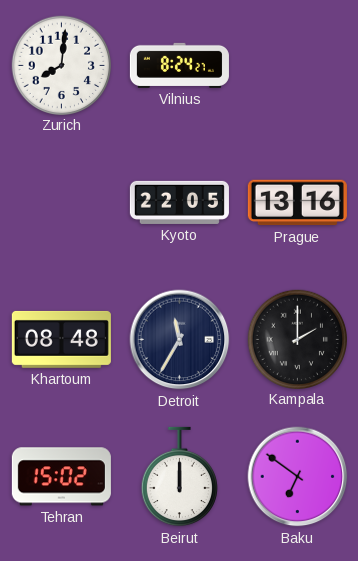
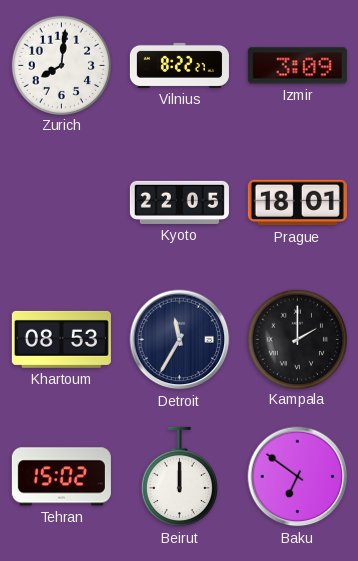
Vilnius: 8:24 -> 8:22 (179, 65)
Izmir: none -> 3:09 (297, 66)
Prague: 13:16 -> 18:01 (297, 203)
Khartoum: 08:48 -> 08:53 (61, 339)
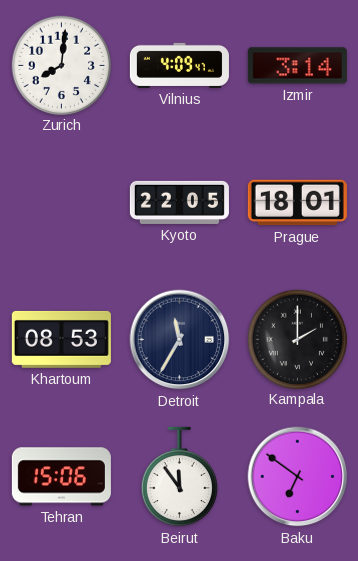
Vilnius: 8:22 -> 4:09 (179, 65)
Izmir: 3:09 -> 3:14 (297, 66)
Tehran: 15:02 -> 15:06 (61, 477)
Beirut: 12:00 -> 11:54 (179, 477)
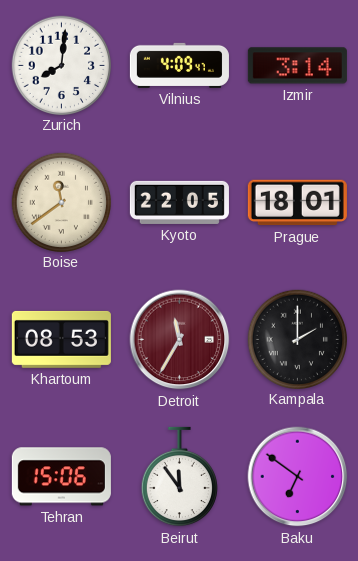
Boise: none -> 11:39 (61, 202)
Detroit dial: navy -> burgundy (180, 340)
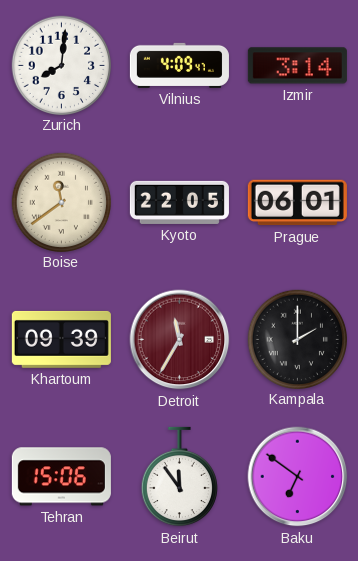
Prague: 18:01 -> 06:01 (297, 203)
Khartoum: 08:53 -> 09:39 (61, 339)
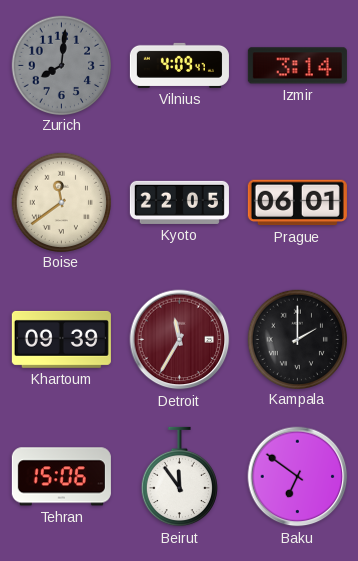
Zurich dial: white -> grey (61, 65)
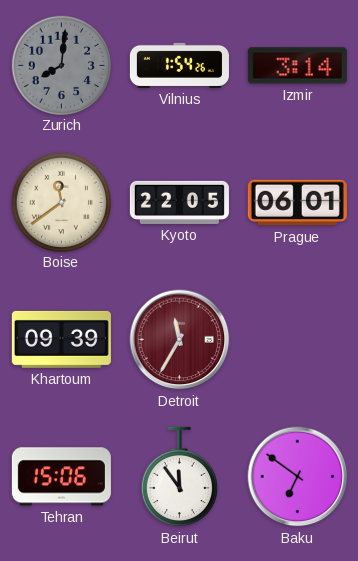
Vilnius: 4:09 -> 1:54 (179, 65)
Kampala: 2:00 -> none (297, 339)
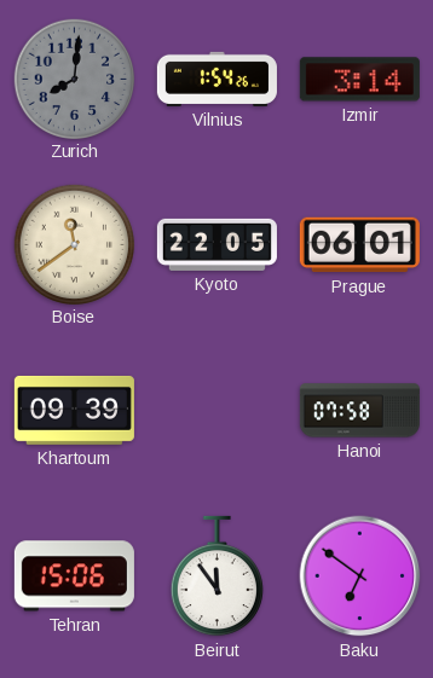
Detroit: 11:35 -> none (180, 340)
Hanoi: none -> 07:58 (359, 411)
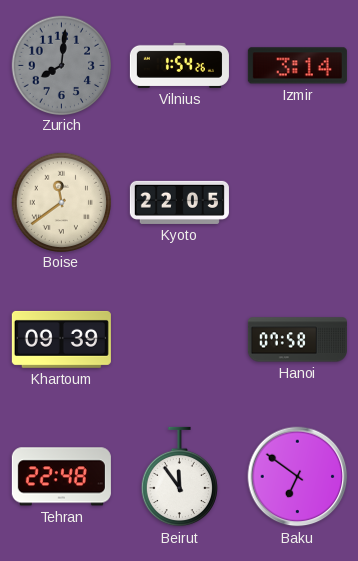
Prague: 06:01 -> none (359, 245)
Tehran: 15:06 -> 22:48 (61, 477)
